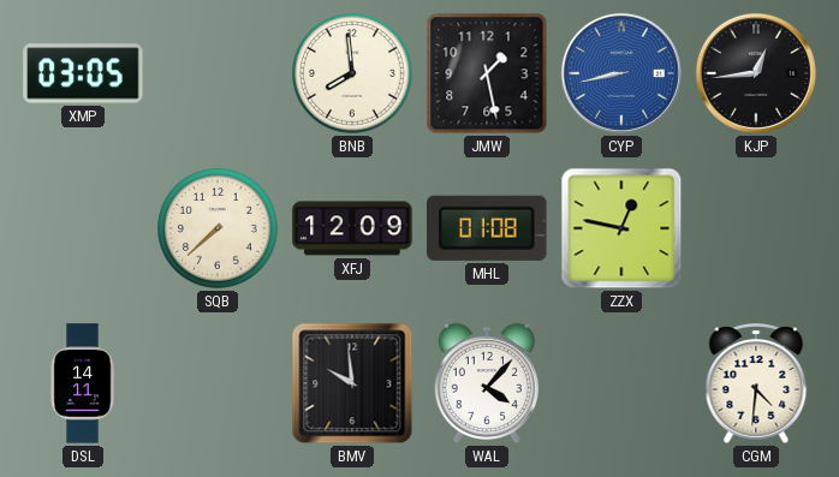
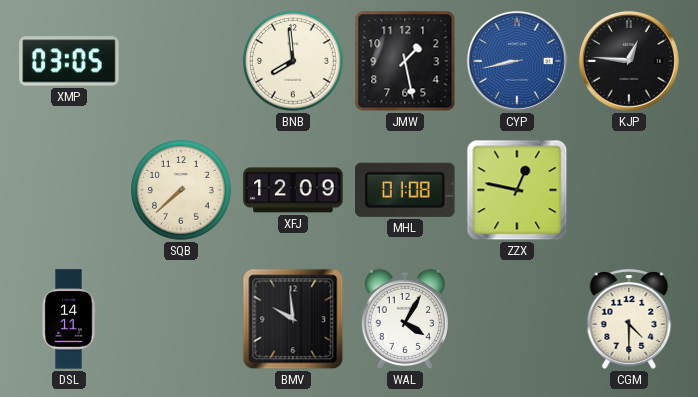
KJP: 12:44 -> 12:46 (629, 61)
WAL: 4:07 -> 4:05 (405, 319)
CGM: 4:31 -> 4:30 (629, 320)
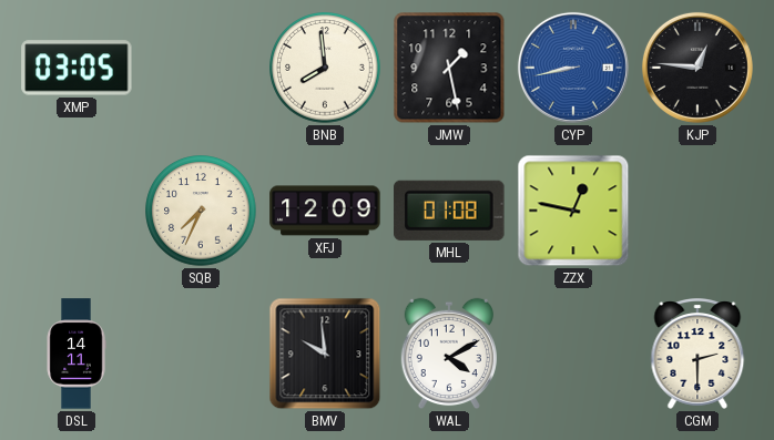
SQB: 7:38 -> 7:34 (201, 211)
WAL: 4:05 -> 4:10 (449, 354)
CGM: 4:30 -> 2:30 (697, 355)
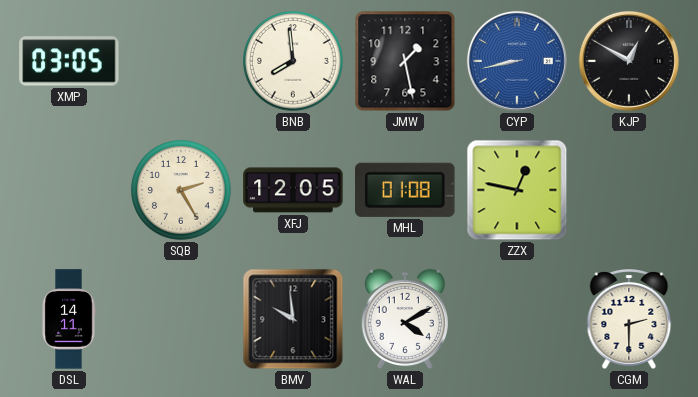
KJP: 12:46 -> 12:50 (629, 61)
SQB: 7:34 -> 2:25 (181, 190)
XFJ: 12:09 -> 12:05 (293, 190)
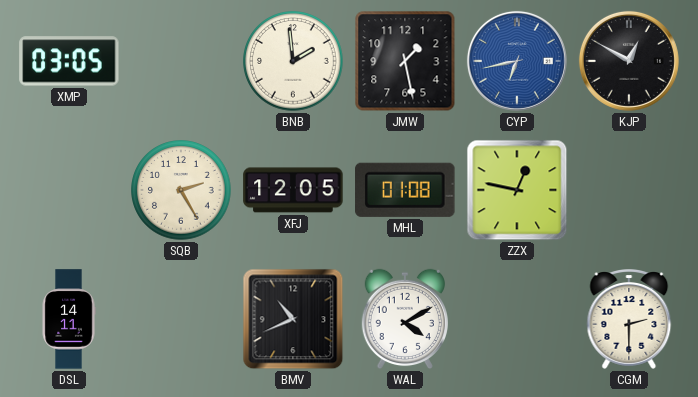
BNB: 7:59 -> 1:59 (293, 61)
CYP: 8:43 -> 6:43 (517, 61)
BMV: 9:59 -> 10:41 (293, 319)
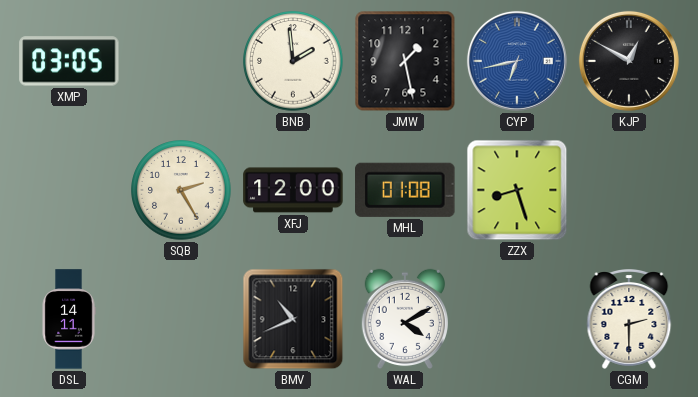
XFJ: 12:05 -> 12:00 (293, 190)
ZZX: 12:47 -> 8:27 (517, 190)
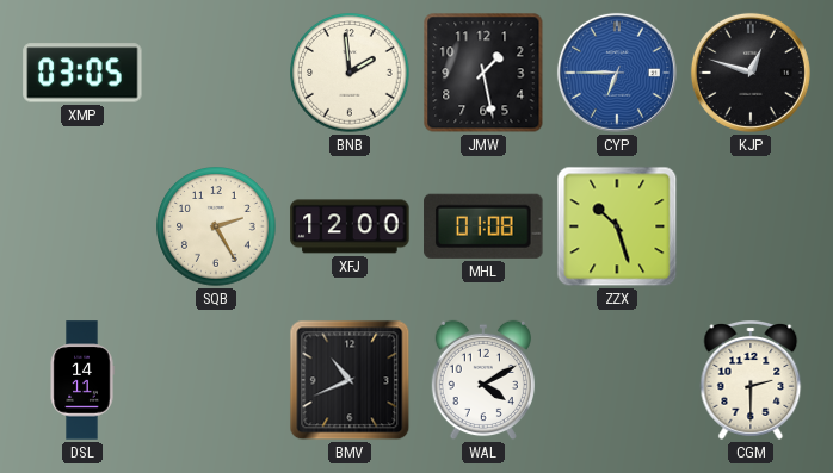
CYP: 6:43 -> 6:45 (617, 73)
KJP: 12:50 -> 12:48 (751, 73)
ZZX: 8:27 -> 10:27 (617, 226)
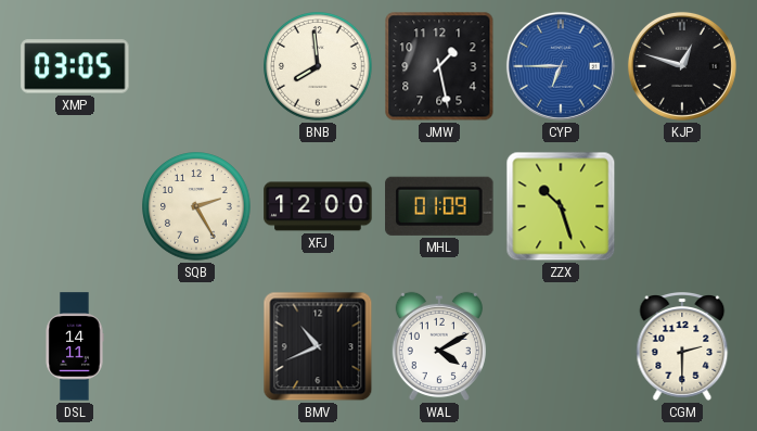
BNB: 1:59 -> 7:59 (318, 66)
MHL: 01:08 -> 01:09 (439, 206)
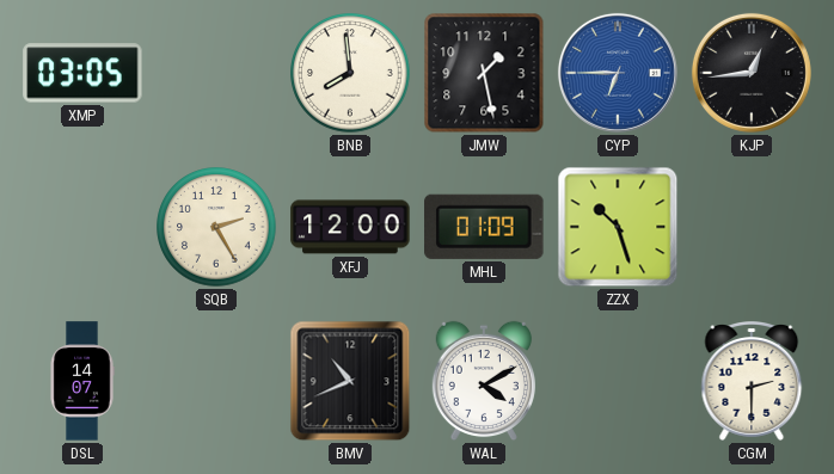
KJP: 12:48 -> 12:44 (752, 73)
DSL: 14:11 -> 14:07 (82, 381)
